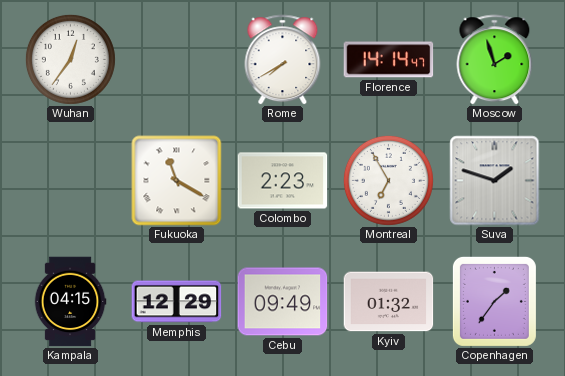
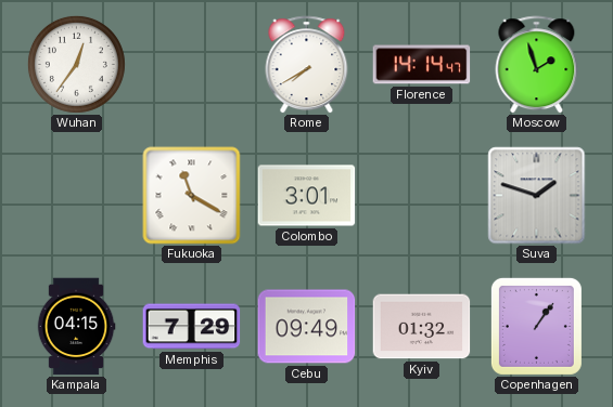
Colombo: 2:23 -> 3:01 (307, 196)
Montreal: 6:55 -> none (388, 180)
Memphis: 12:29 -> 7:29 (192, 327)
Copenhagen: 1:36 -> 1:06 (536, 326)
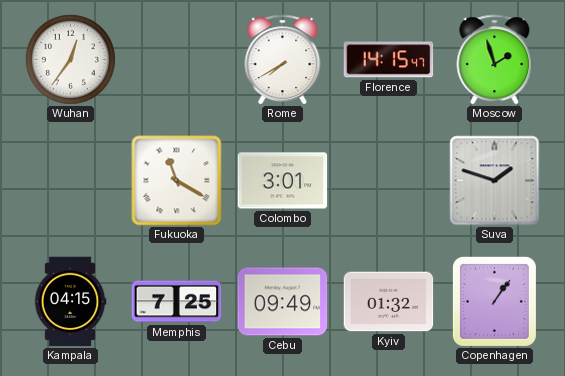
Florence: 14:14 -> 14:15 (389, 60)
Memphis: 7:29 -> 7:25 (177, 302)
